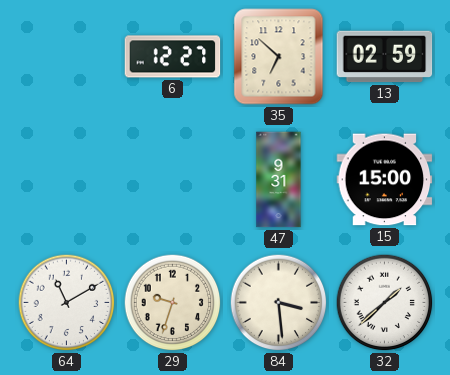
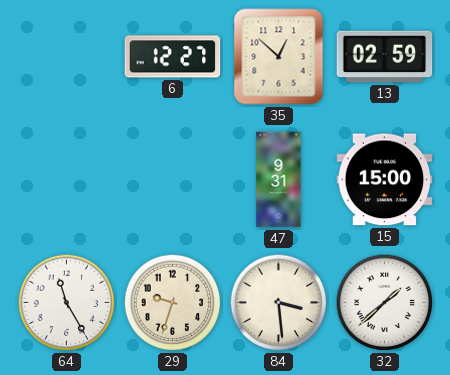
35: 6:52 -> 12:52 (279, 57)
64: 11:10 -> 11:25 (67, 303)
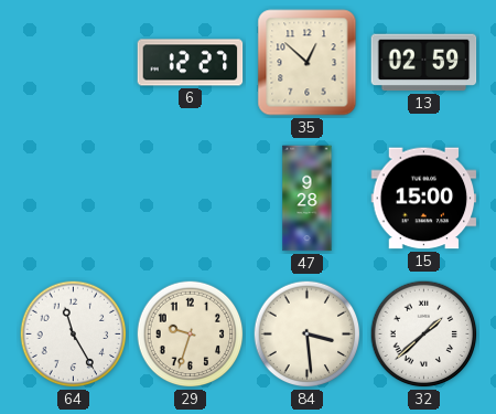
47: 9:31 -> 9:28 (308, 199)
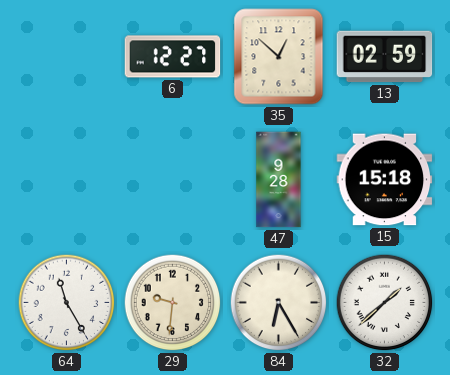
15: 15:00 -> 15:18 (385, 180)
29: 9:33 -> 9:31 (173, 303)
84: 3:29 -> 6:25 (279, 303)
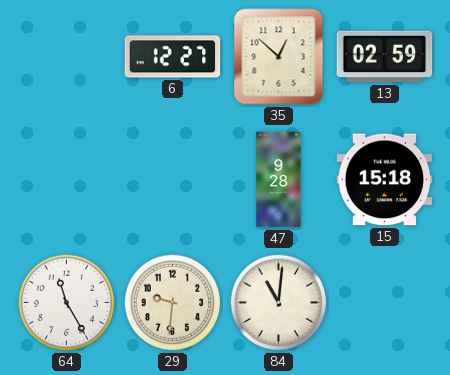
84: 6:25 -> 11:01 (279, 303)
32: 1:38 -> none (385, 303)
